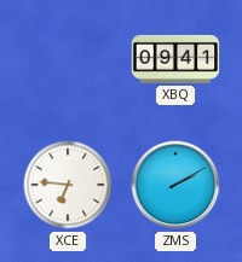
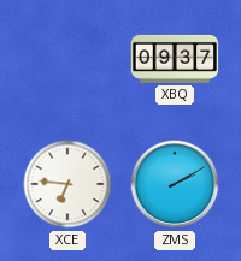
XBQ: 09:41 -> 09:37 (175, 59)
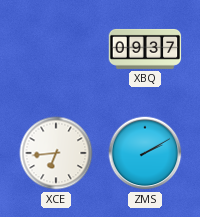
XCE: 6:46 -> 6:44 (56, 153)
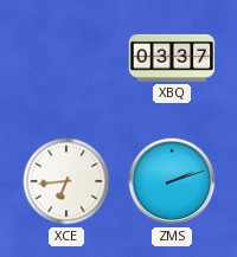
XBQ: 09:37 -> 03:37 (172, 58)
ZMS: 2:10 -> 2:12 (172, 181)
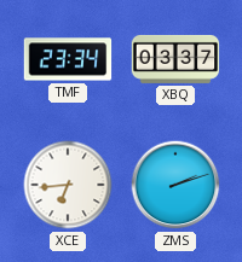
TMF: none -> 23:34 (68, 59)
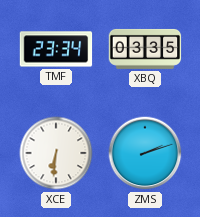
XBQ: 03:37 -> 03:35 (145, 49)
XCE: 6:44 -> 6:31 (56, 153)
